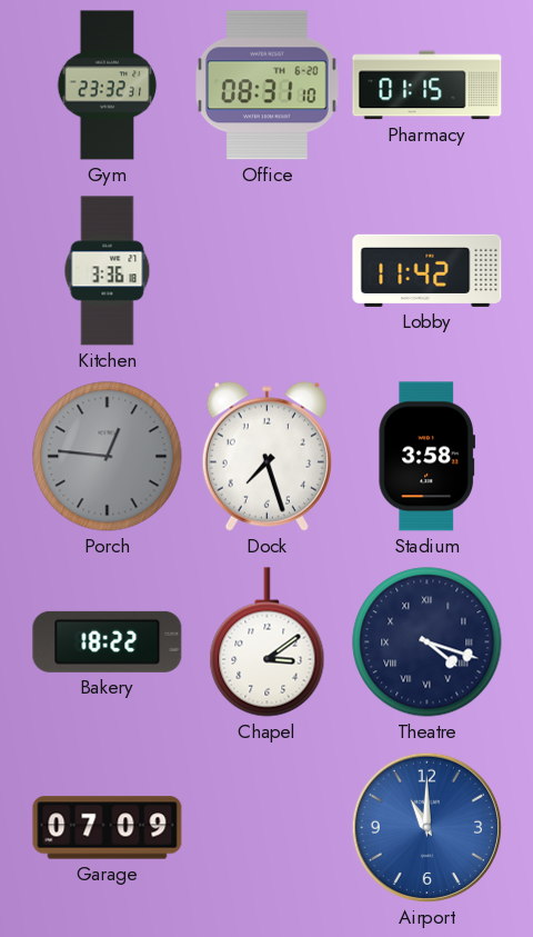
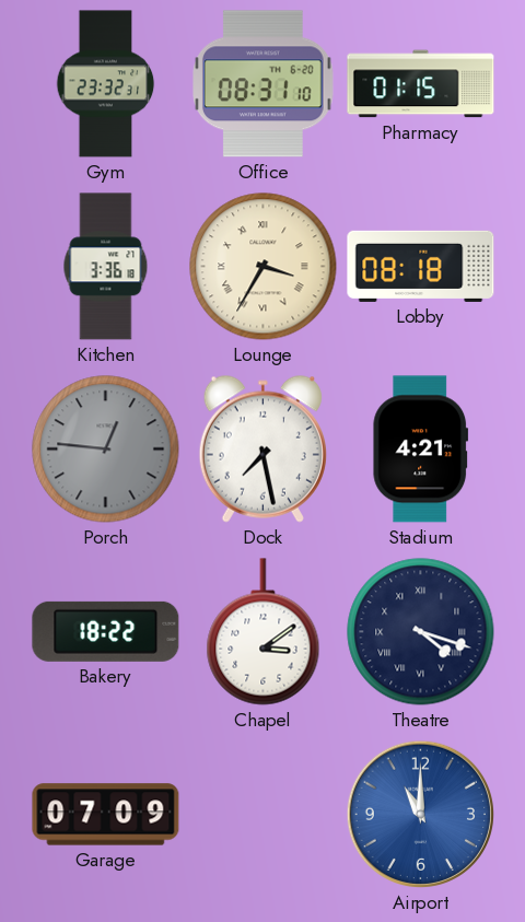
Lounge: none -> 3:35 (264, 267)
Lobby: 11:42 -> 08:18 (421, 266)
Dock: 7:27 -> 7:28 (262, 448)
Stadium: 3:58 -> 4:21 (421, 450)
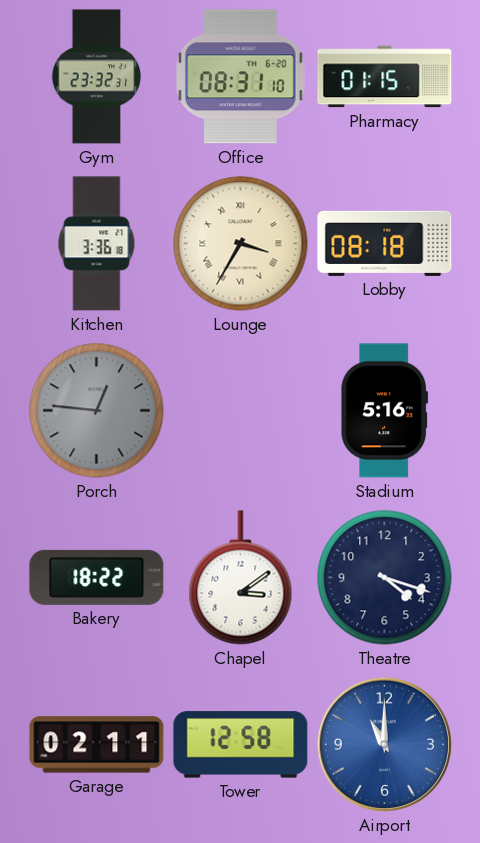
Dock: 7:28 -> none (262, 448)
Stadium: 4:21 -> 5:16 (385, 411)
Theatre numerals: Roman -> Arabic (385, 578)
Garage: 07:09 -> 02:11 (97, 745)
Tower: none -> 12:58 (241, 745)
